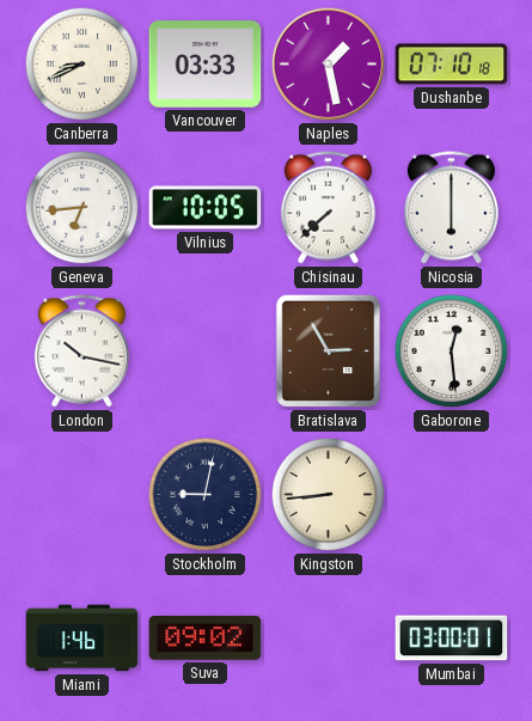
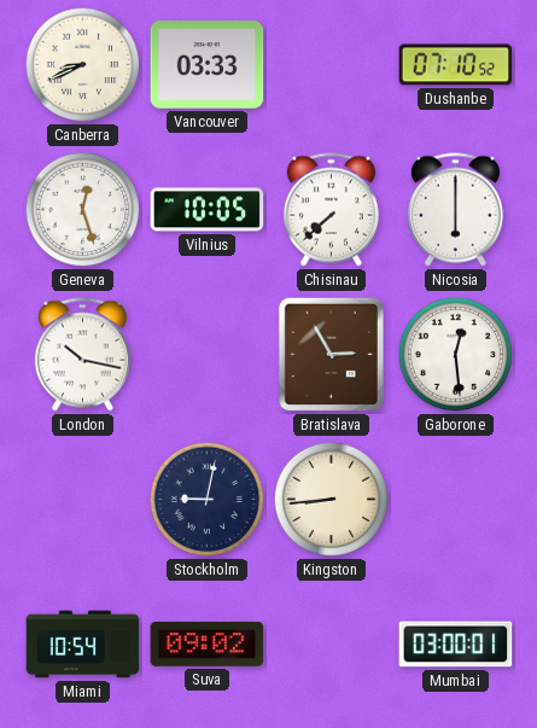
Naples: 1:28 -> none (329, 65)
Dushanbe: 07:10:18 -> 07:10:52 (456, 65)
Geneva: 6:44 -> 12:27 (83, 210)
Miami: 1:46 -> 10:54 (83, 645)
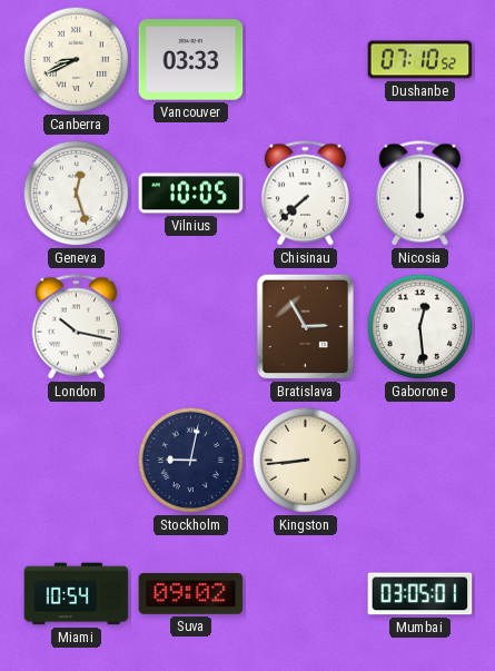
Mumbai: 03:00 -> 03:05 (420, 594)
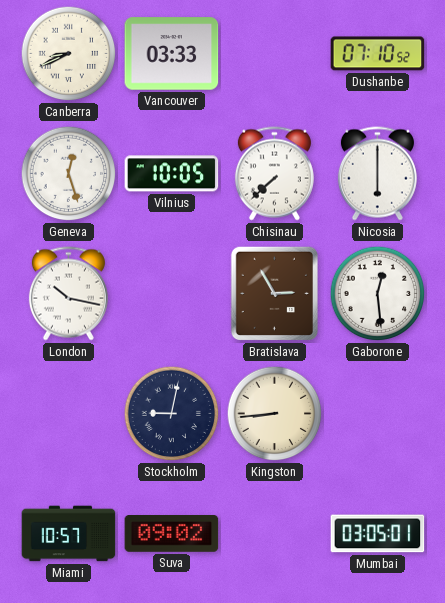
Miami: 10:54 -> 10:57 (69, 534)
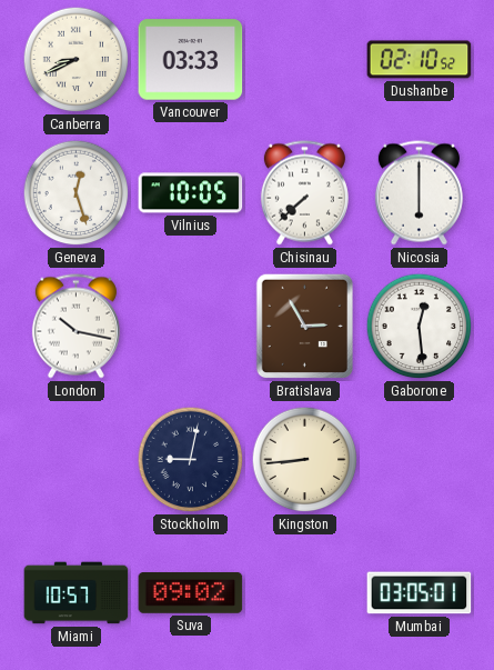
Dushanbe: 07:10 -> 02:10 (420, 60)
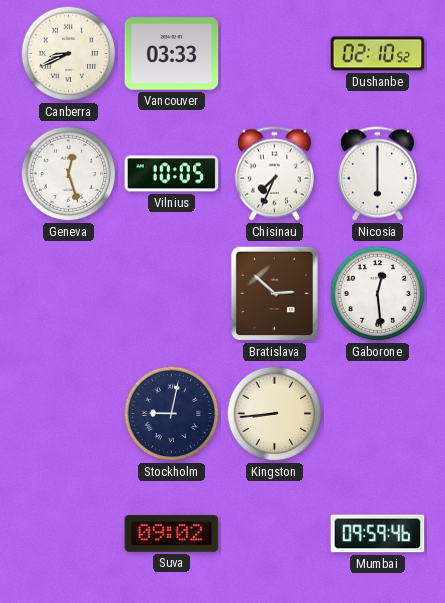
Chisinau: 7:38 -> 7:34 (274, 174)
London: 10:17 -> none (75, 327)
Bratislava: 2:55 -> 2:52 (274, 294)
Miami: 10:57 -> none (77, 593)
Mumbai: 03:05 -> 09:59 (378, 534)
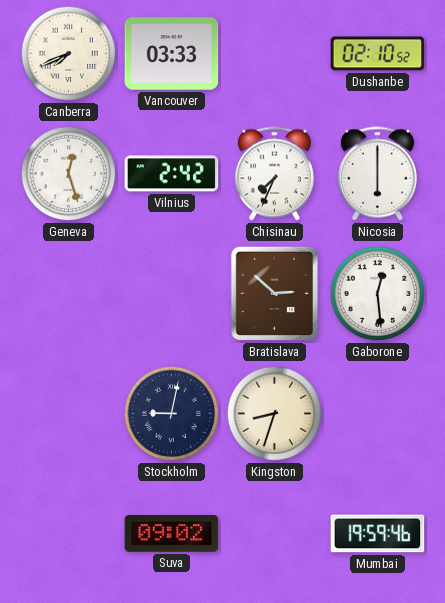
Canberra: 8:41 -> 7:41 (69, 54)
Vilnius: 10:05 -> 2:42 (172, 174)
Kingston: 8:44 -> 8:33 (275, 414)
Mumbai: 09:59 -> 19:59 (378, 534)
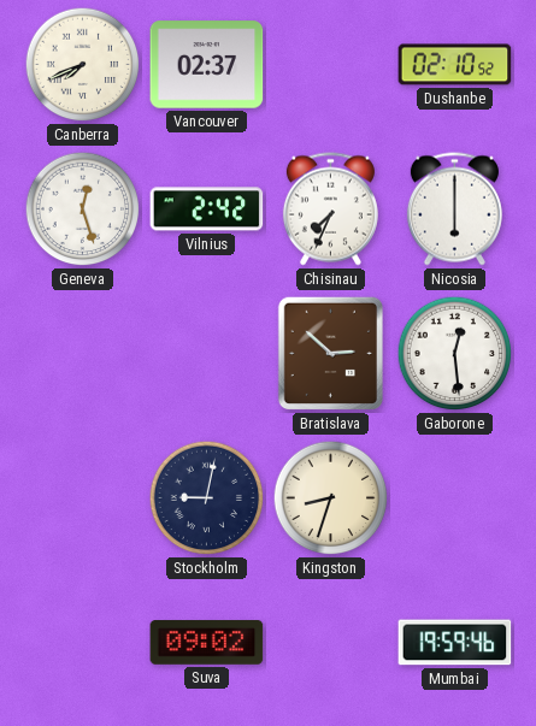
Vancouver: 03:33 -> 02:37 (207, 65)
